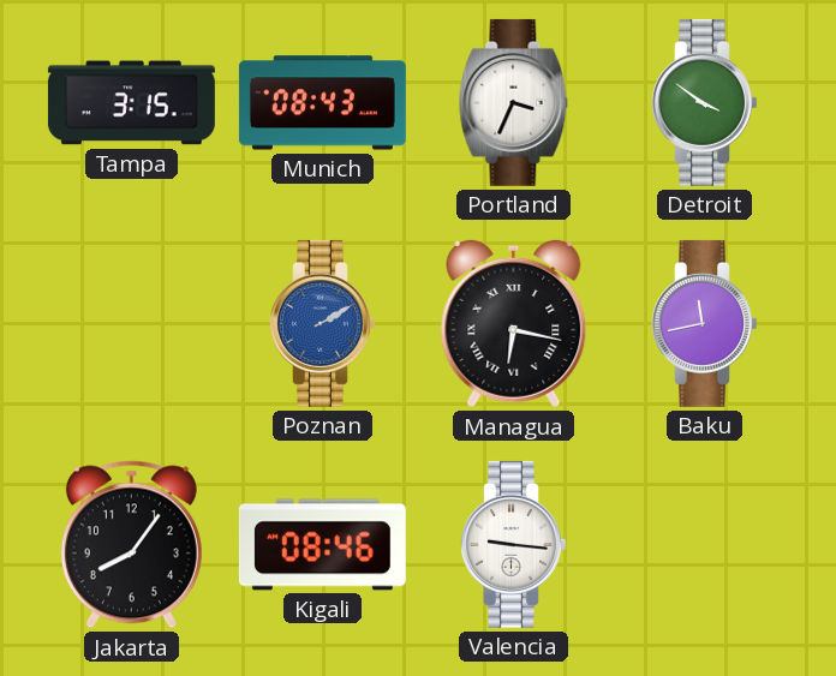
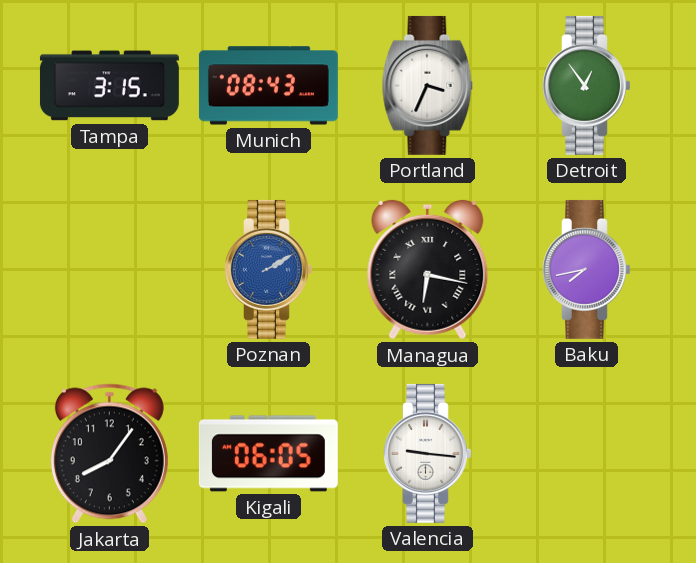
Detroit: 3:51 -> 12:54 (587, 85)
Baku: 11:43 -> 7:43 (587, 269)
Kigali: 08:46 -> 06:05 (268, 454)
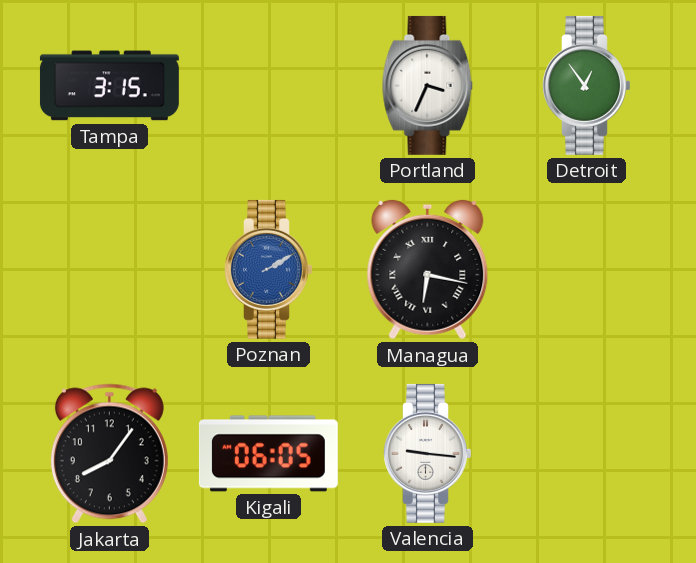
Munich: 08:43 -> none (268, 86)
Baku: 7:43 -> none (587, 269)
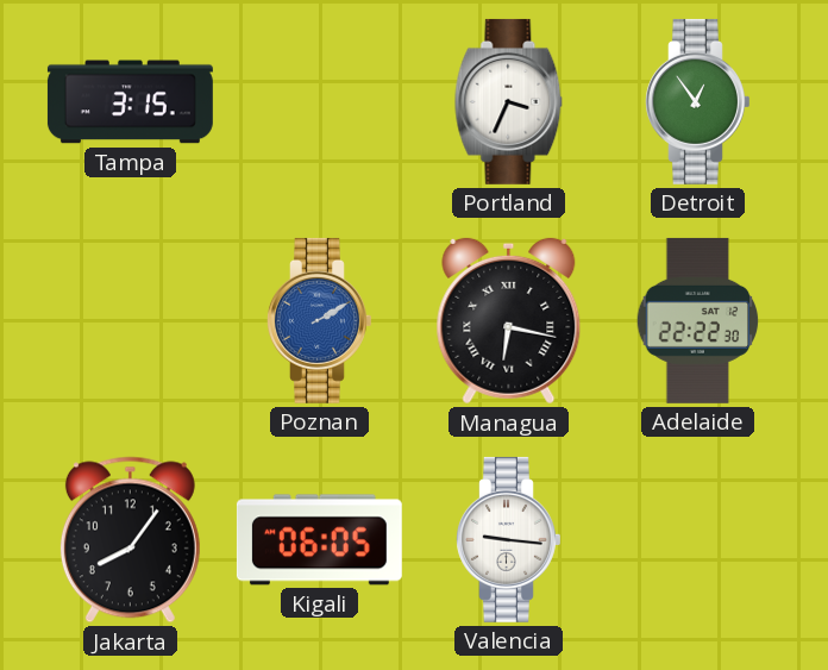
Adelaide: none -> 22:22 (698, 320)
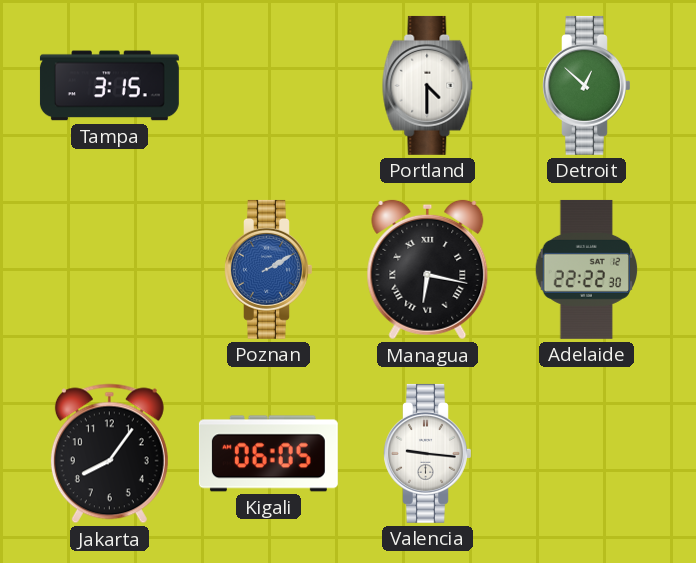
Portland: 3:34 -> 4:30 (428, 85)
Detroit: 12:54 -> 12:52 (587, 85)
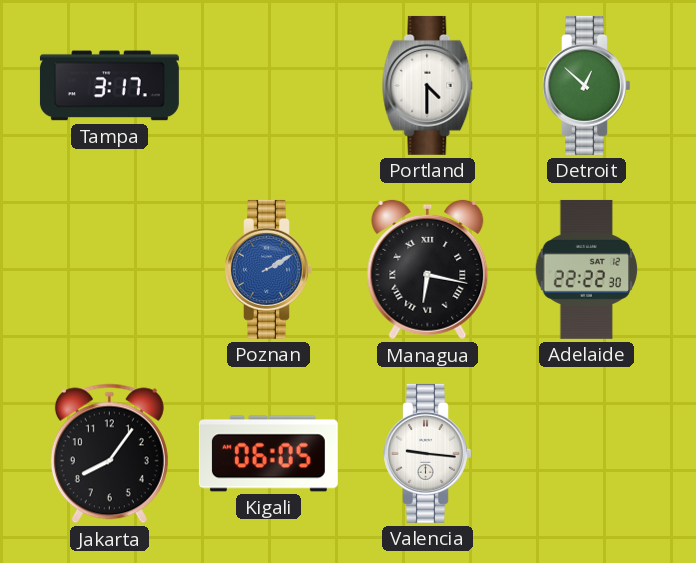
Tampa: 3:15 -> 3:17 (109, 86)
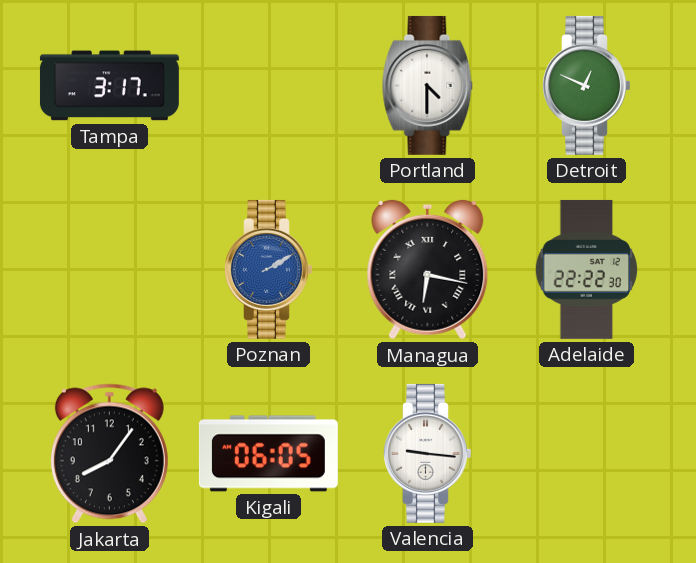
Detroit: 12:52 -> 12:49 (587, 85)
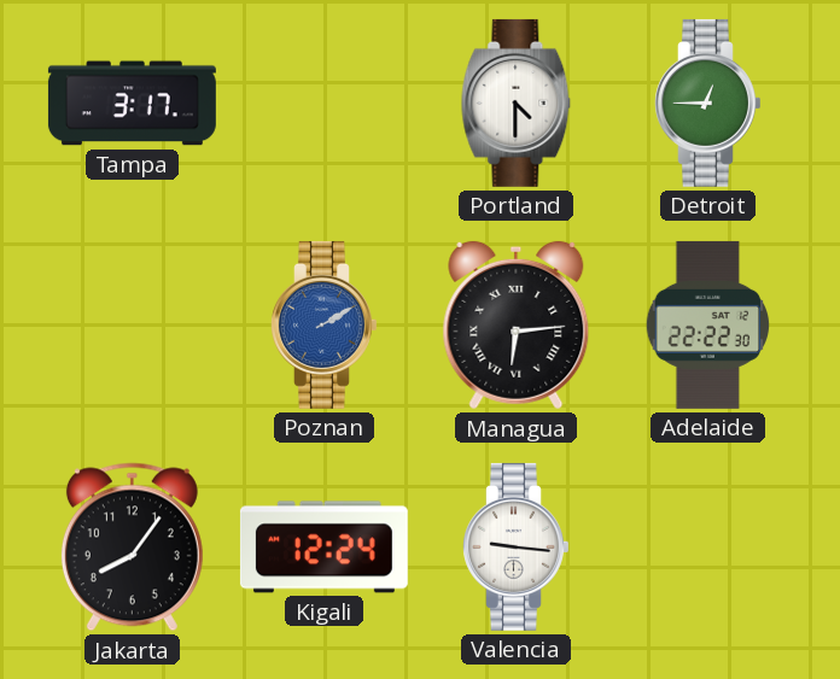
Detroit: 12:49 -> 12:45 (708, 103)
Managua: 6:17 -> 6:14 (517, 326)
Kigali: 06:05 -> 12:24 (323, 548)
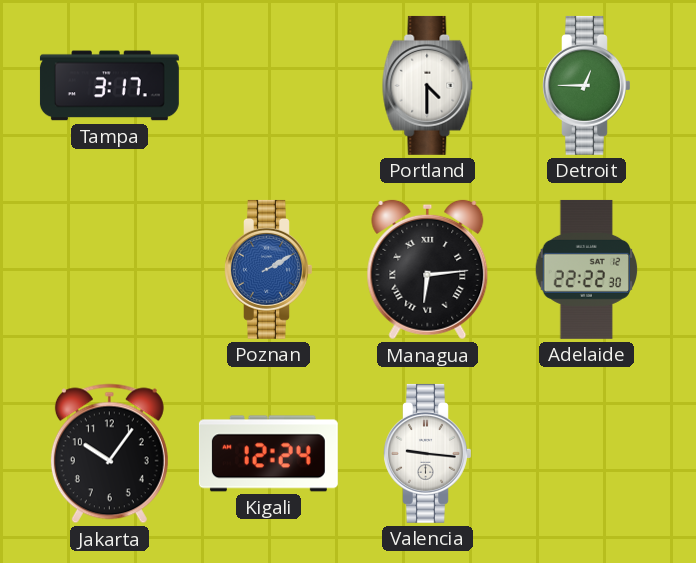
Jakarta: 8:06 -> 10:06 (109, 454)
